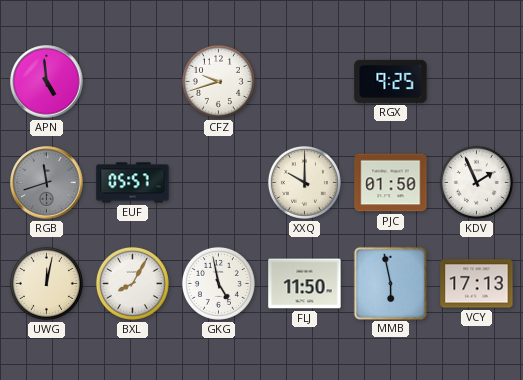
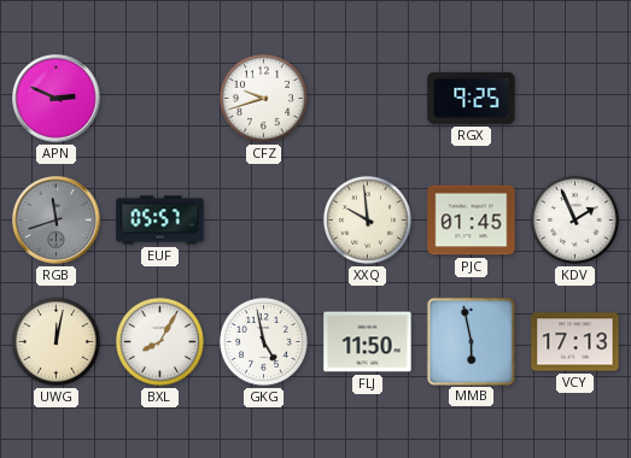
APN: 4:59 -> 2:49 (57, 99)
XXQ: 10:00 -> 9:59 (367, 219)
PJC: 01:50 -> 01:45 (472, 221)
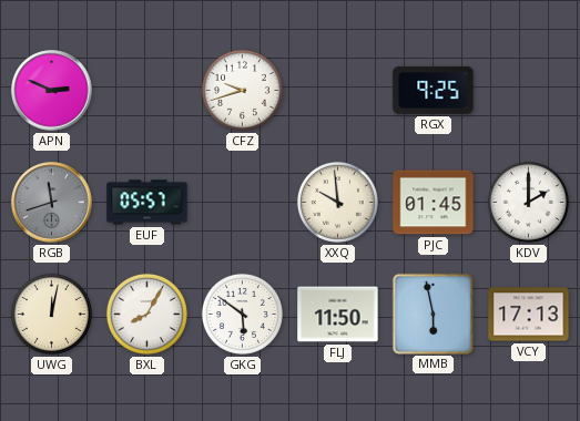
KDV: 1:56 -> 2:00 (528, 202)
GKG: 4:58 -> 5:51 (242, 314)
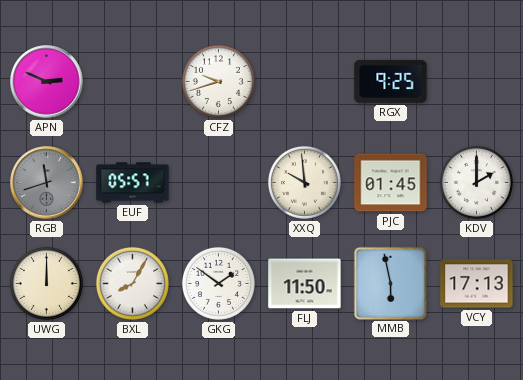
UWG: 12:02 -> 12:00 (46, 283)
GKG: 5:51 -> 1:51 (218, 283)
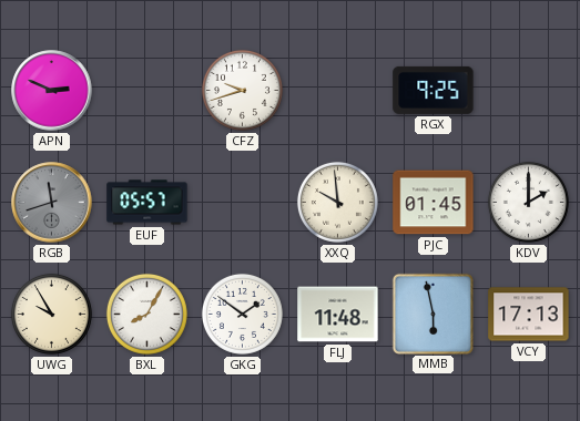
UWG: 12:00 -> 9:55 (51, 314)
FLJ: 11:50 -> 11:48 (338, 315)
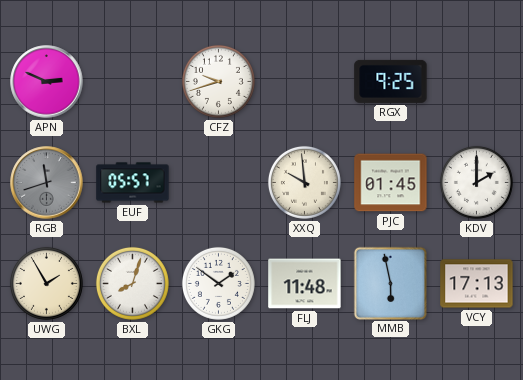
UWG: 9:55 -> 1:55 (46, 283)
BXL: 8:05 -> 8:03 (132, 283)
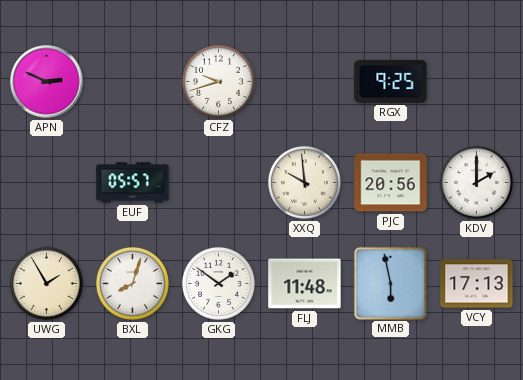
RGB: 11:42 -> none (47, 183)
PJC: 01:45 -> 20:56 (391, 183)
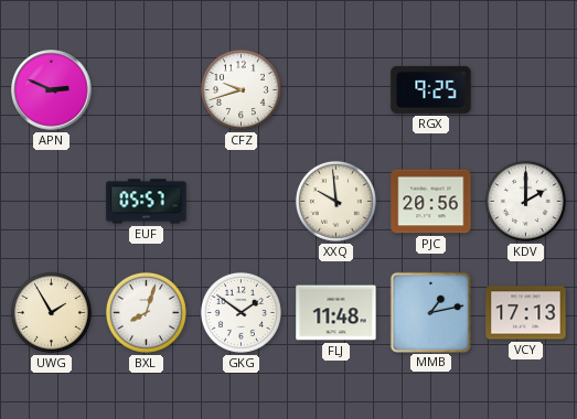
MMB: 5:58 -> 1:13 (430, 312)
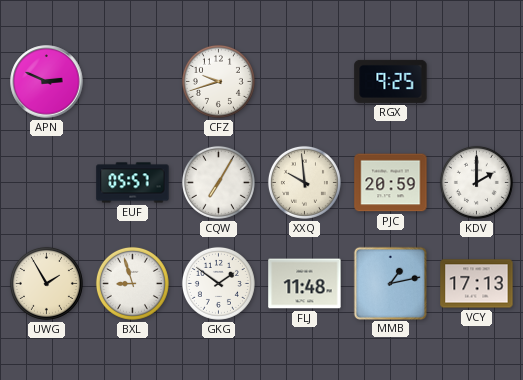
CQW: none -> 7:05 (218, 182)
PJC: 20:56 -> 20:59 (391, 183)
BXL: 8:03 -> 8:57 (132, 283)
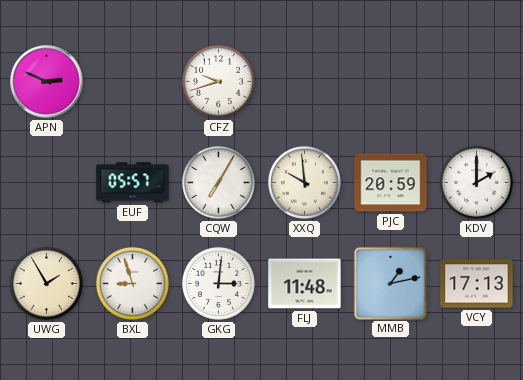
RGX: 9:25 -> none (391, 81)
GKG: 1:51 -> 3:01 (218, 283)
